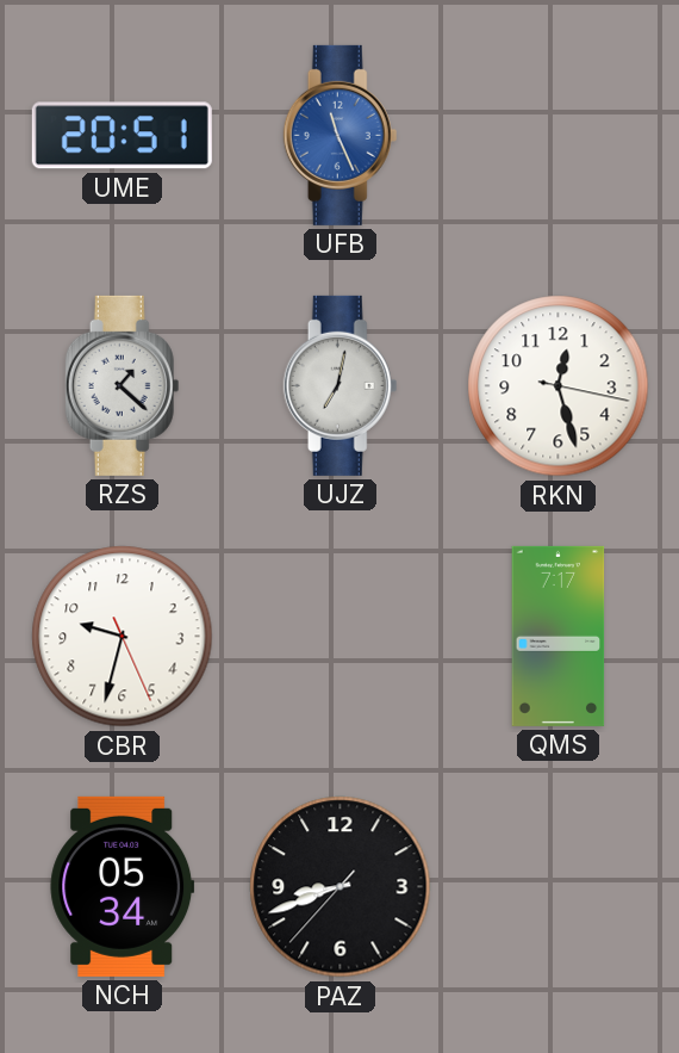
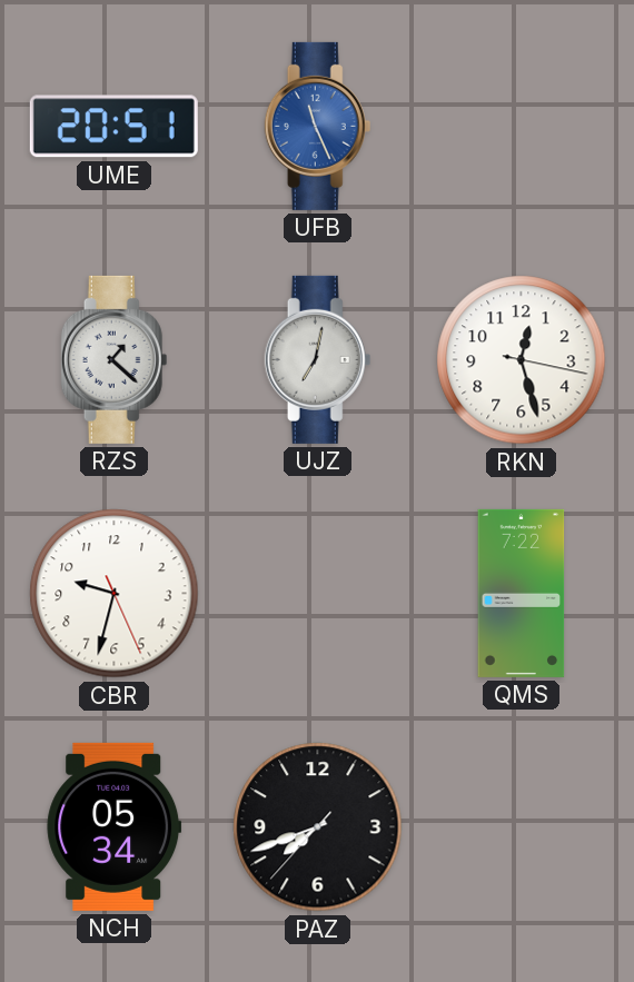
QMS: 7:17 -> 7:22 (522, 593)
PAZ: 8:41 -> 7:41 (318, 827)
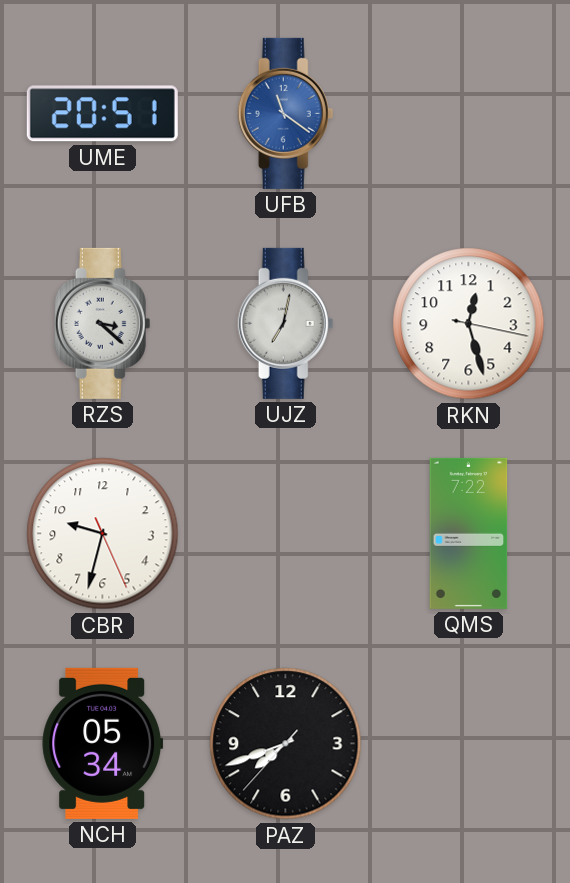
UFB: 11:26 -> 11:21 (286, 113)
RZS: 1:22 -> 3:22 (103, 323)
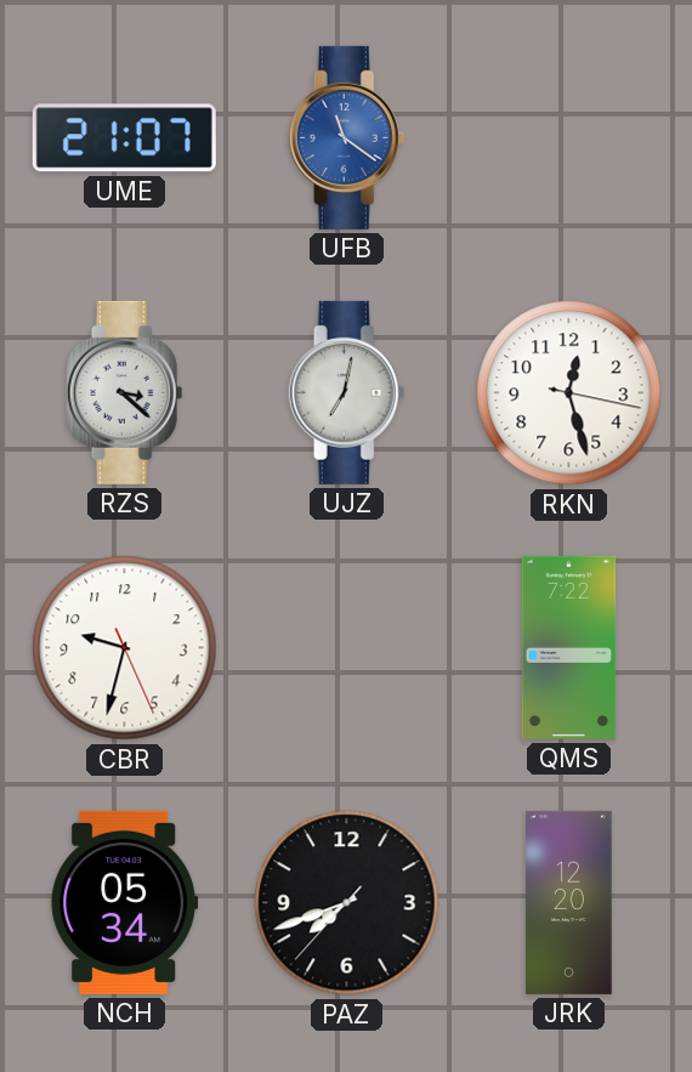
UME: 20:51 -> 21:07 (124, 138)
JRK: none -> 12:20 (569, 902)
